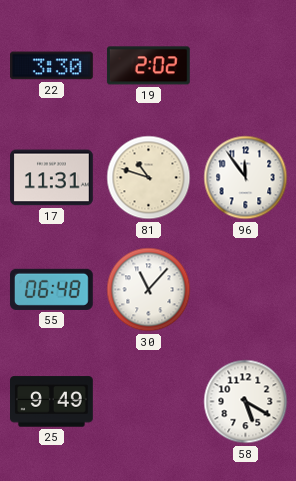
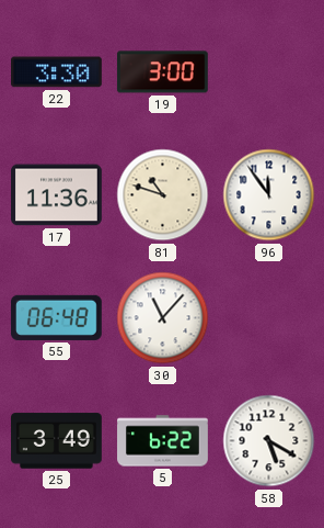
19: 2:02 -> 3:00 (162, 72)
17: 11:31 -> 11:36 (57, 195)
25: 9:49 -> 3:49 (57, 441)
5: none -> 6:22 (163, 441)
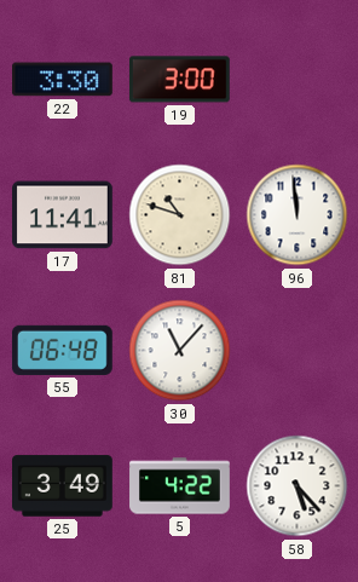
17: 11:36 -> 11:41 (63, 215)
96: 11:54 -> 11:59 (298, 215)
5: 6:22 -> 4:22 (180, 486)
58: 5:20 -> 5:23 (298, 486)
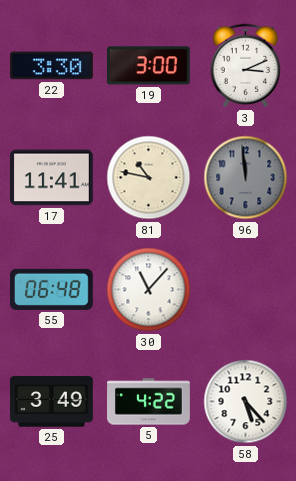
3: none -> 3:11 (246, 66)
81: 10:48 -> 10:47 (149, 178)
96 dial: white -> grey (246, 178)
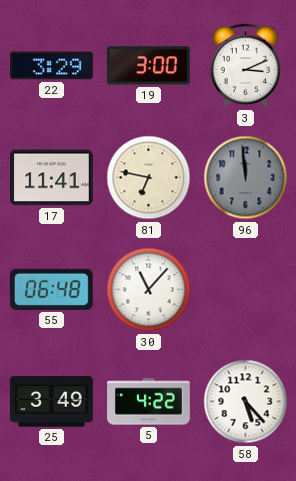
22: 3:30 -> 3:29 (52, 66)
81: 10:47 -> 6:47 (149, 178)
